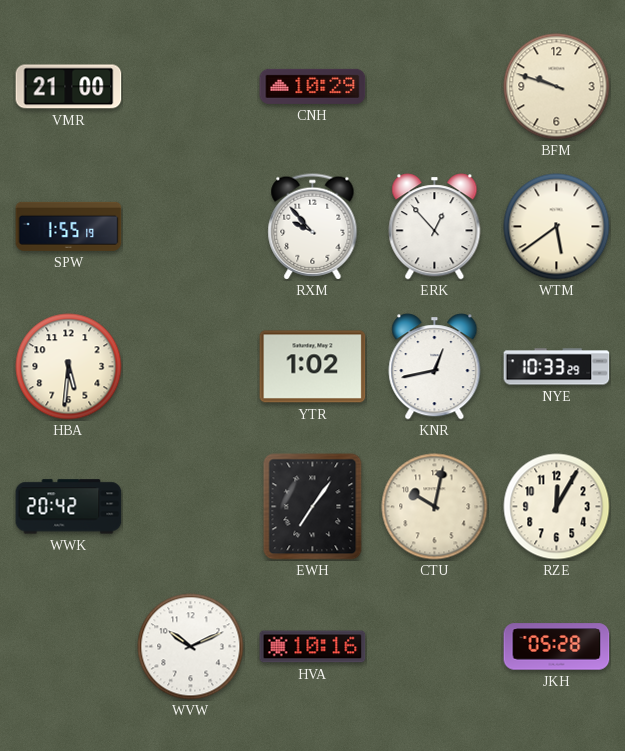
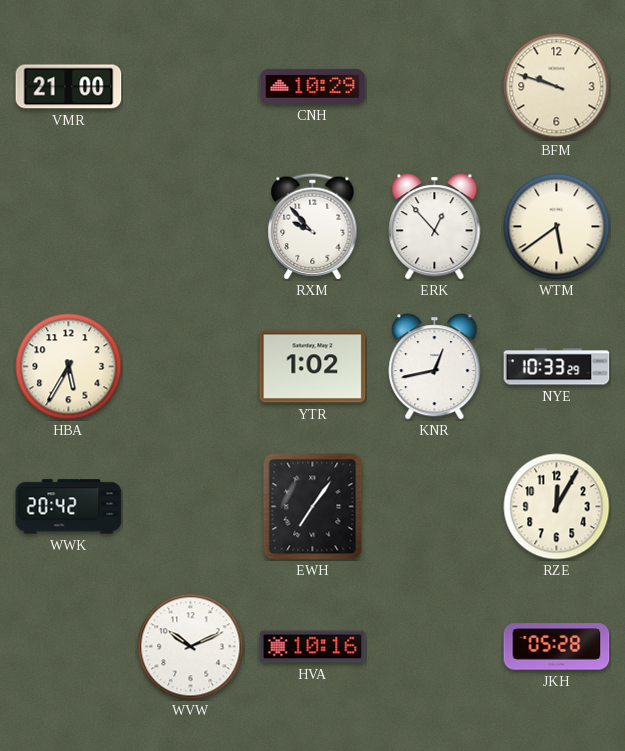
SPW: 1:55 -> none (69, 226)
HBA: 5:31 -> 5:35 (69, 367)
CTU: 10:02 -> none (435, 507)
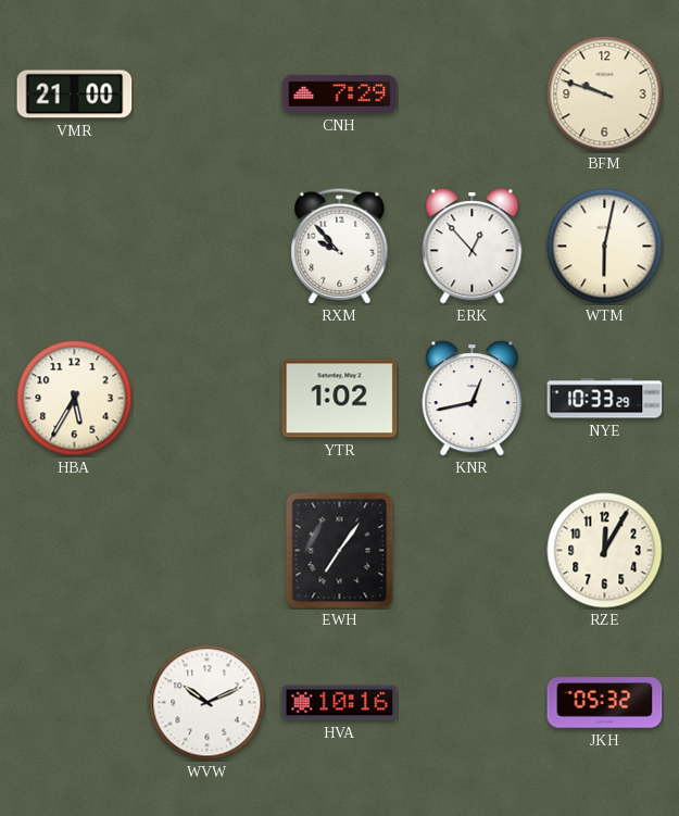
CNH: 10:29 -> 7:29 (340, 93)
WTM: 5:39 -> 6:02 (605, 247)
WWK: 20:42 -> none (69, 507)
JKH: 05:28 -> 05:32 (605, 703)
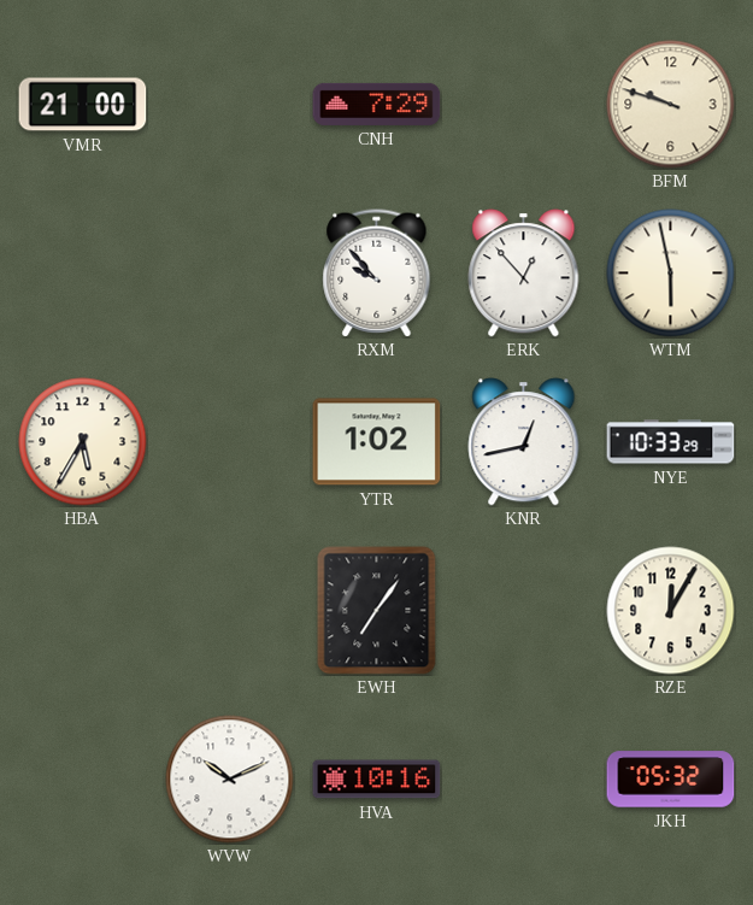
WTM: 6:02 -> 5:58 (671, 274)
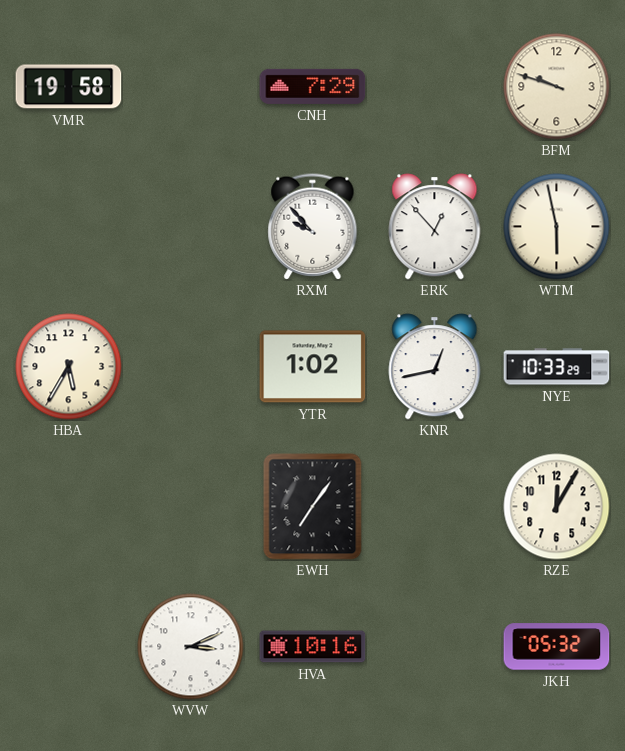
VMR: 21:00 -> 19:58 (69, 87)
WVW: 10:11 -> 3:11 (191, 647)
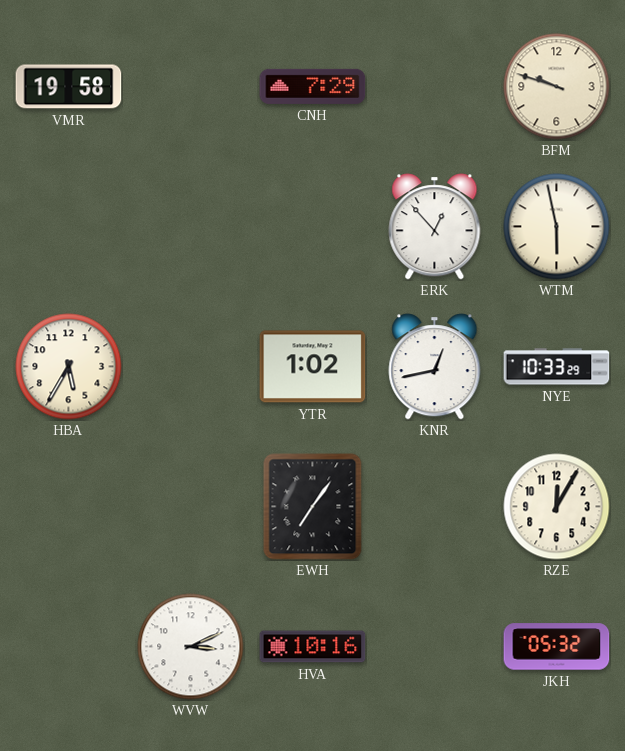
RXM: 9:53 -> none (313, 227)
